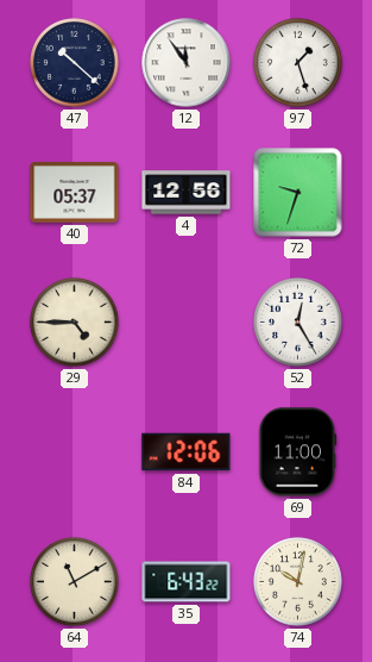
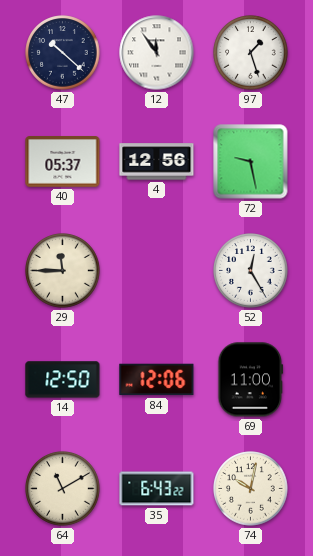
72: 9:33 -> 9:28 (251, 162)
29: 4:45 -> 11:45 (63, 271)
14: none -> 12:50 (63, 380)
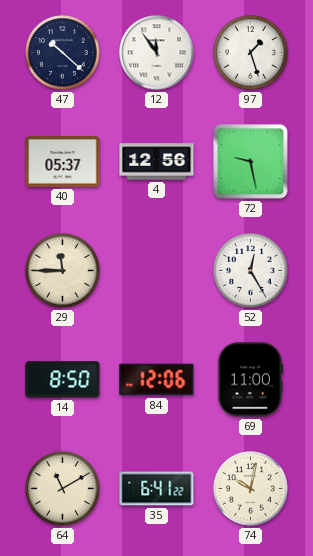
14: 12:50 -> 8:50 (63, 380)
35: 6:43 -> 6:41 (157, 489)
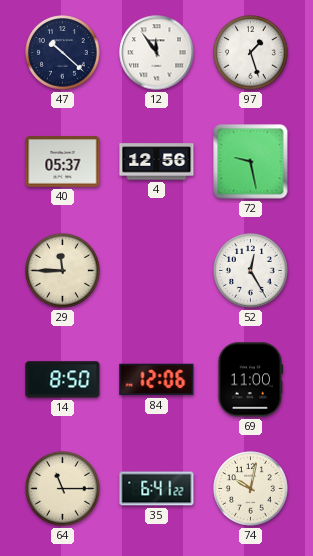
64: 11:10 -> 11:15 (63, 489)
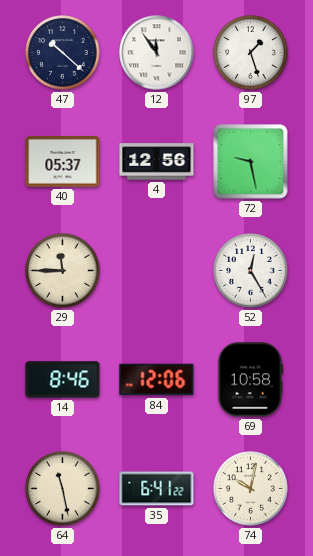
14: 8:50 -> 8:46 (63, 380)
69: 11:00 -> 10:58 (251, 380)
64: 11:15 -> 11:28 (63, 489)
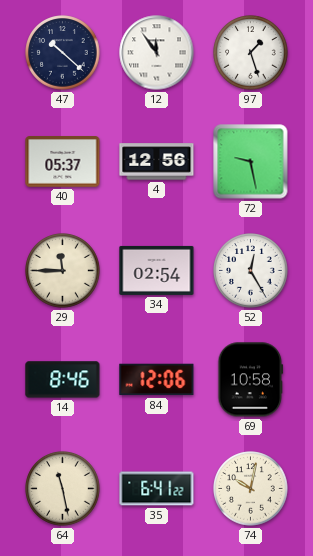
34: none -> 02:54 (157, 270)
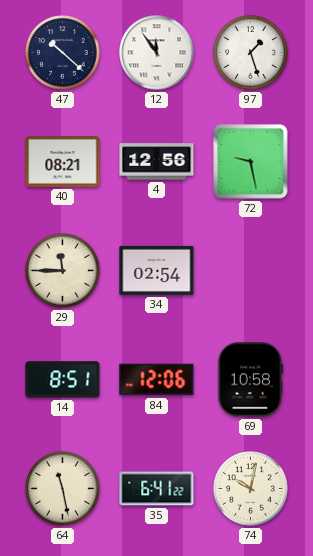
40: 05:37 -> 08:21 (63, 162)
52: 12:25 -> none (251, 271)
14: 8:46 -> 8:51 (63, 380)
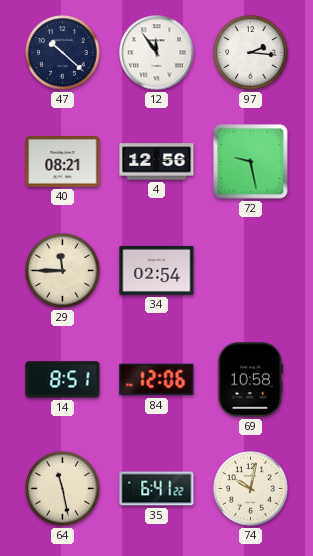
97: 1:27 -> 2:16 (251, 53)
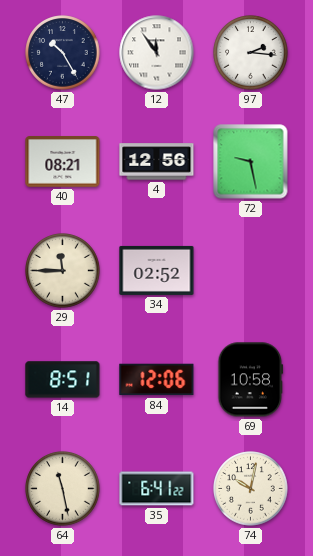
47: 10:22 -> 10:25 (63, 53)
34: 02:54 -> 02:52 (157, 270)
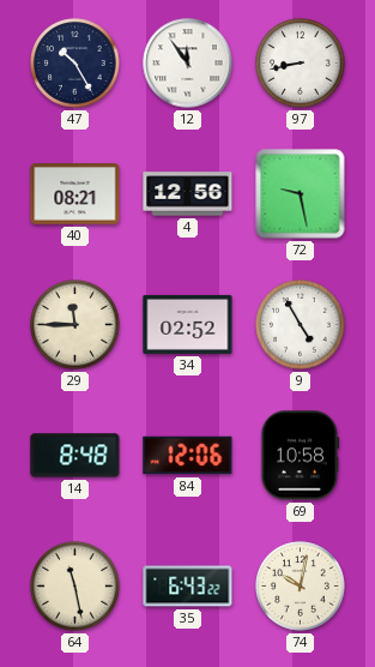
97: 2:16 -> 8:43 (301, 64)
9: none -> 4:55 (301, 325)
14: 8:51 -> 8:48 (75, 456)
35: 6:41 -> 6:43 (188, 587)
